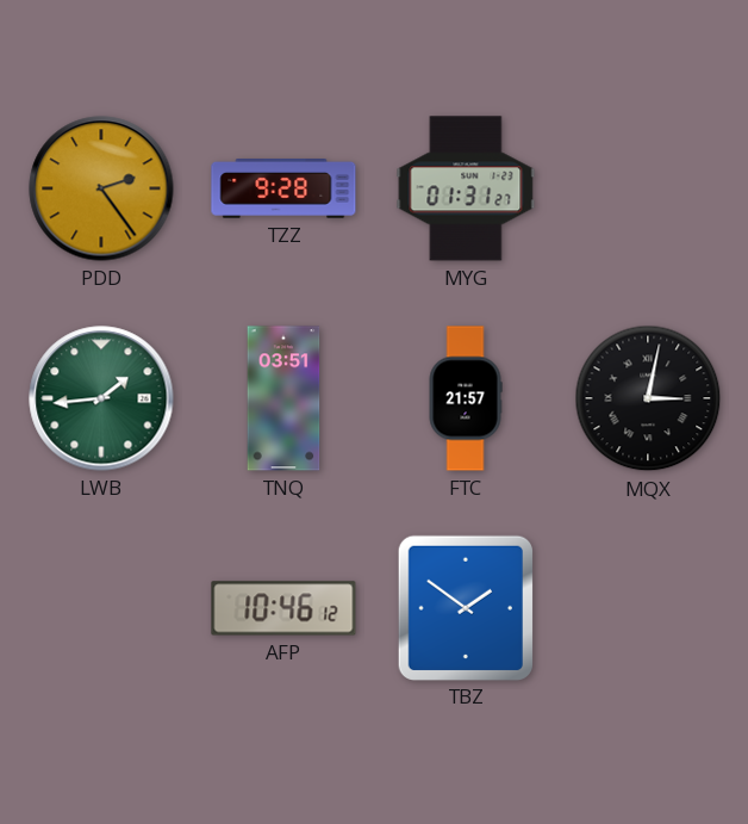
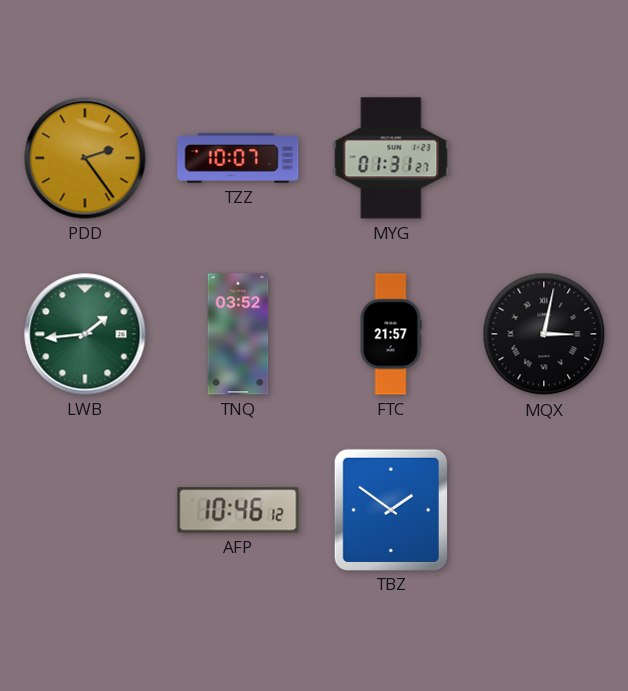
TZZ: 9:28 -> 10:07 (238, 159)
TNQ: 03:51 -> 03:52 (238, 334)
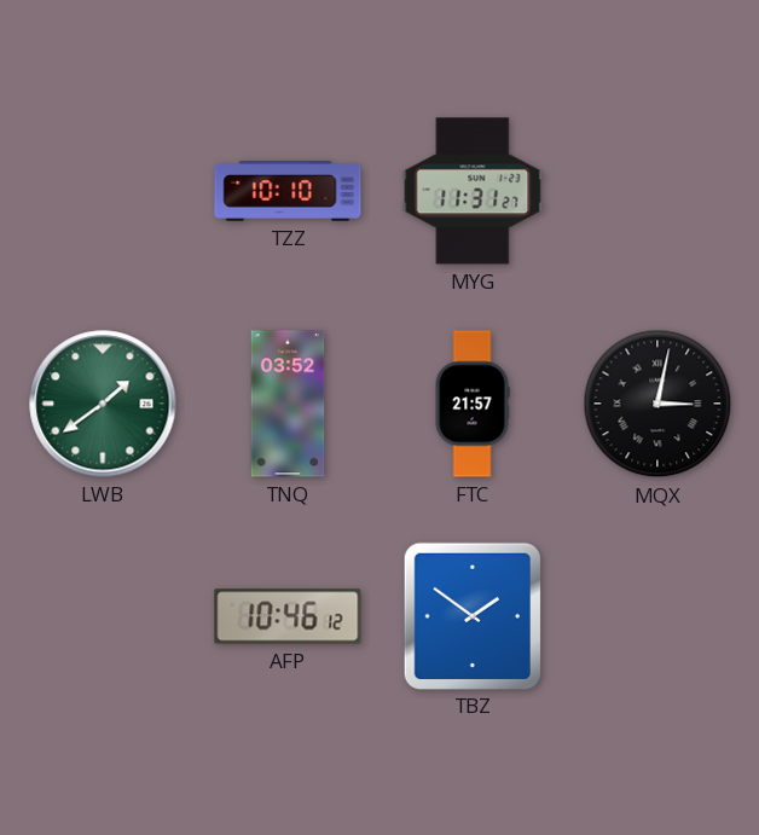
PDD: 2:24 -> none (85, 158)
TZZ: 10:07 -> 10:10 (288, 192)
MYG: 01:31 -> 11:31 (473, 191)
LWB: 1:44 -> 1:39 (103, 404)
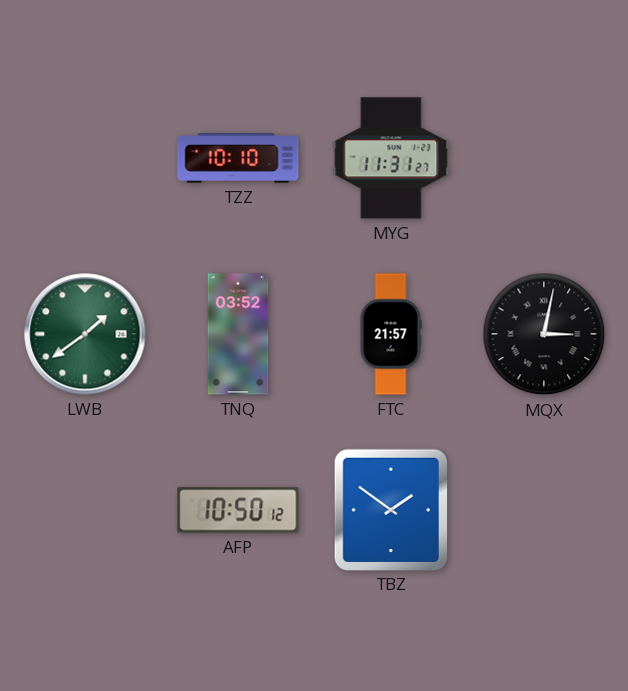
AFP: 10:46 -> 10:50 (238, 510)
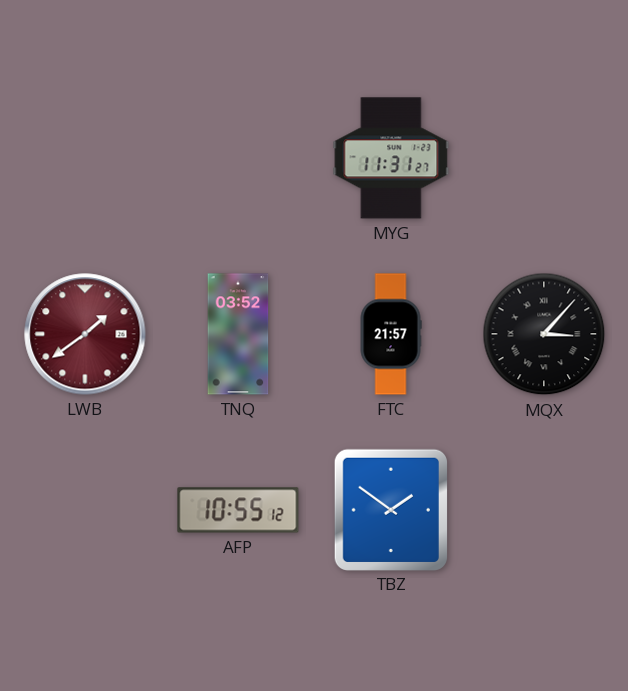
TZZ: 10:10 -> none (238, 159)
LWB dial: green -> burgundy (85, 334)
MQX: 3:02 -> 3:07 (544, 334)
AFP: 10:50 -> 10:55 (238, 510)
